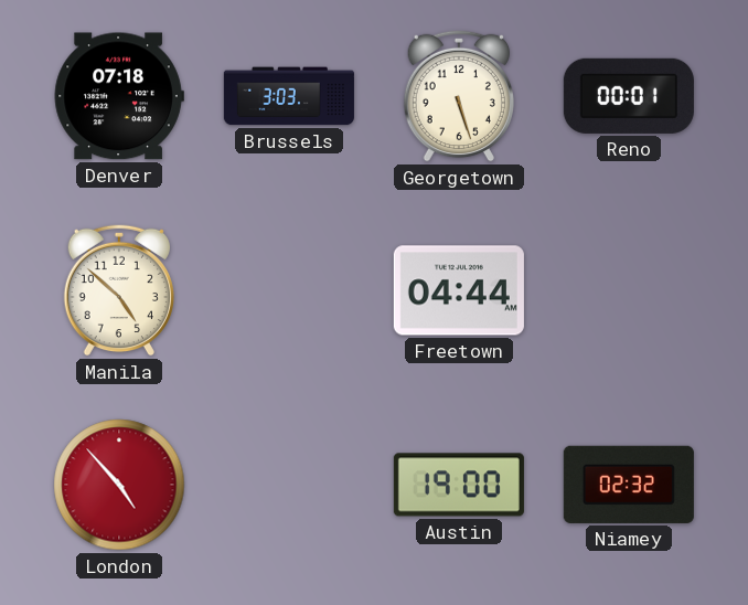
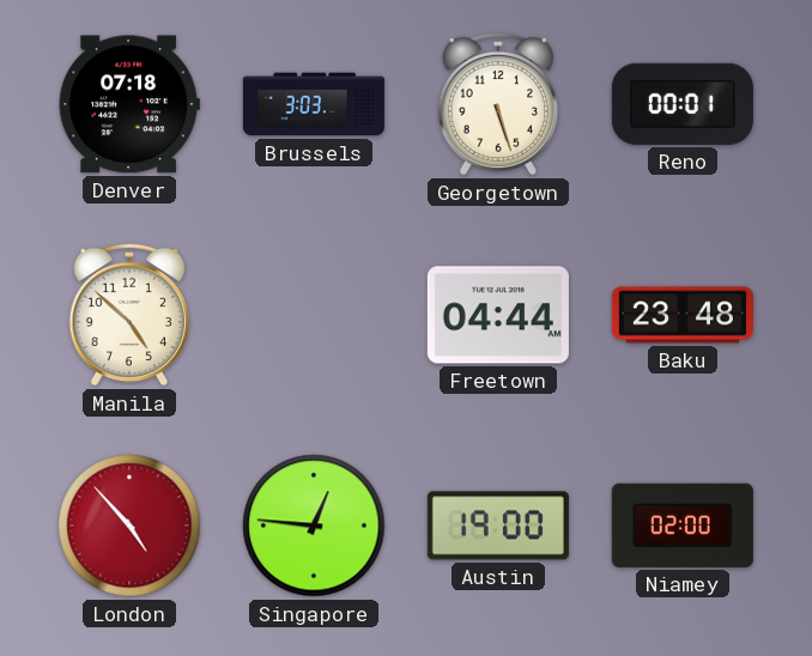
Baku: none -> 23:48 (683, 315)
Singapore: none -> 12:46 (314, 526)
Niamey: 02:32 -> 02:00 (683, 526)
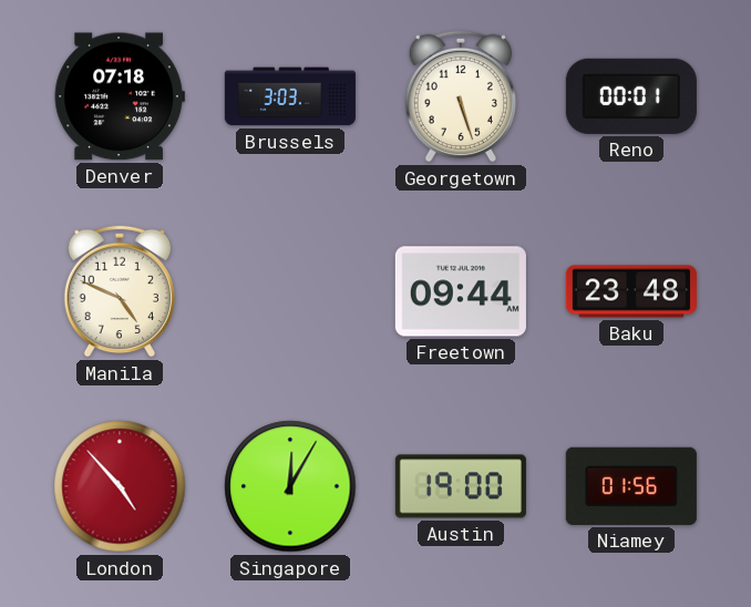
Manila: 4:52 -> 4:49 (119, 291)
Freetown: 04:44 -> 09:44 (461, 291)
Singapore: 12:46 -> 12:05 (290, 486)
Niamey: 02:00 -> 01:56 (631, 486)
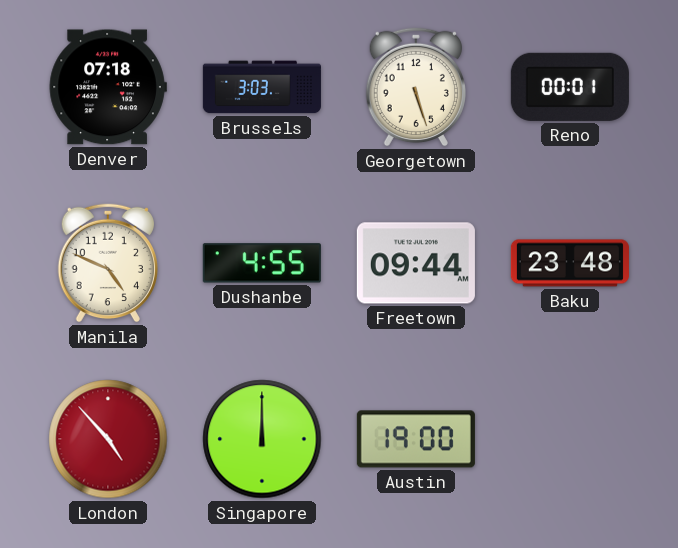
Dushanbe: none -> 4:55 (262, 263)
Singapore: 12:05 -> 12:00 (262, 439)
Niamey: 01:56 -> none (631, 486)
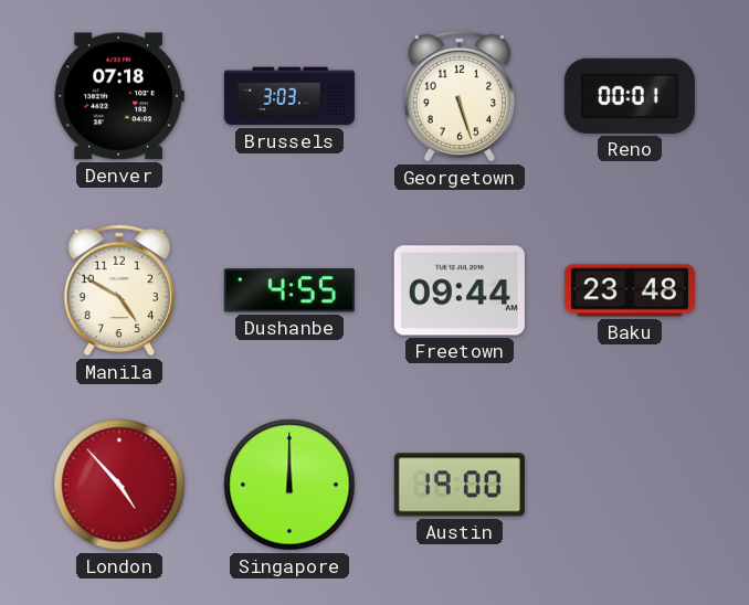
Manila: 4:49 -> 4:50 (118, 290)
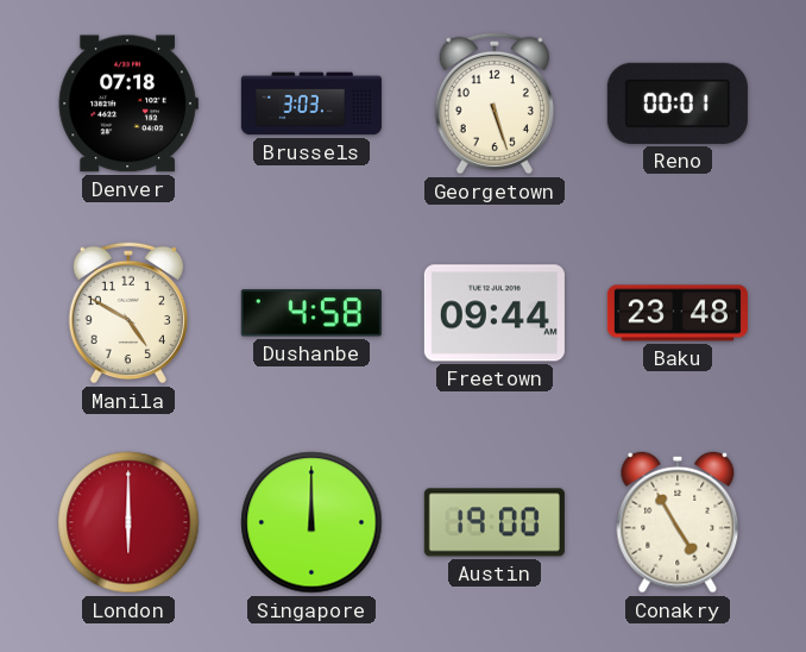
Dushanbe: 4:55 -> 4:58 (311, 313)
London: 4:53 -> 6:00 (128, 522)
Conakry: none -> 4:55 (678, 522)
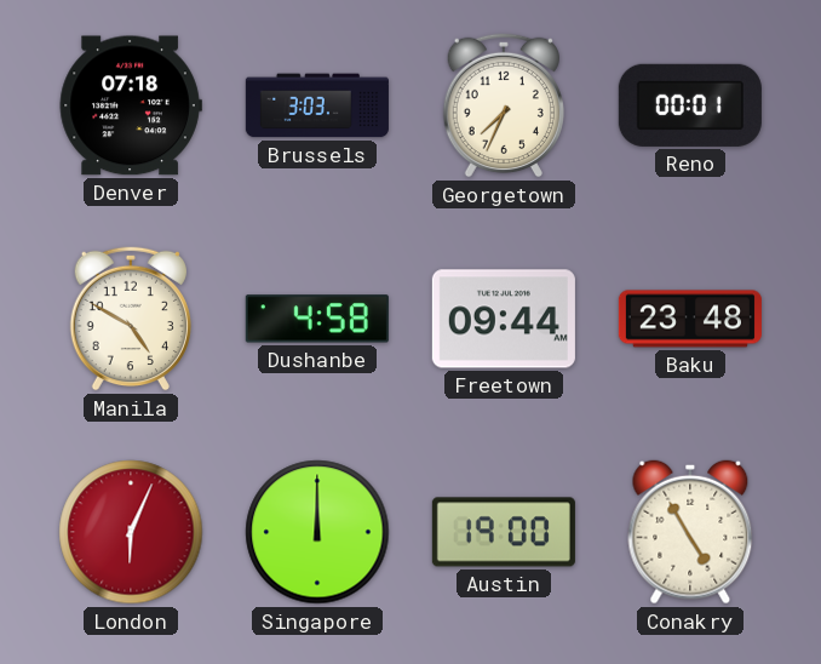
Georgetown: 5:27 -> 7:34 (503, 105)
London: 6:00 -> 6:04 (131, 532)
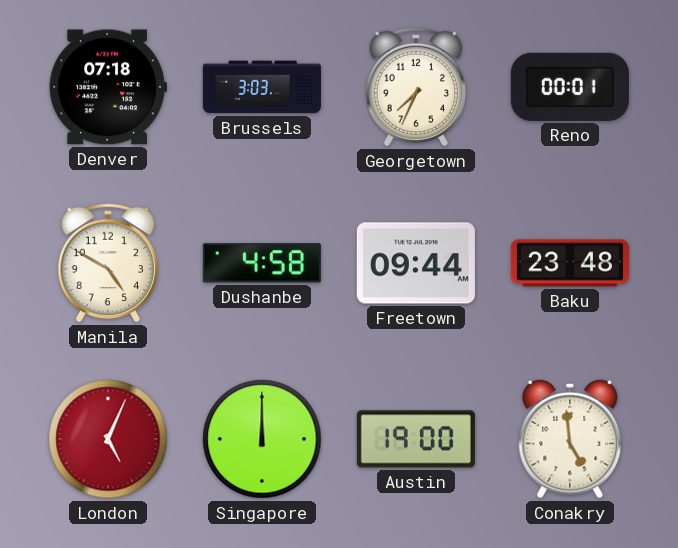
London: 6:04 -> 5:04 (108, 439)
Conakry: 4:55 -> 4:59 (570, 439)
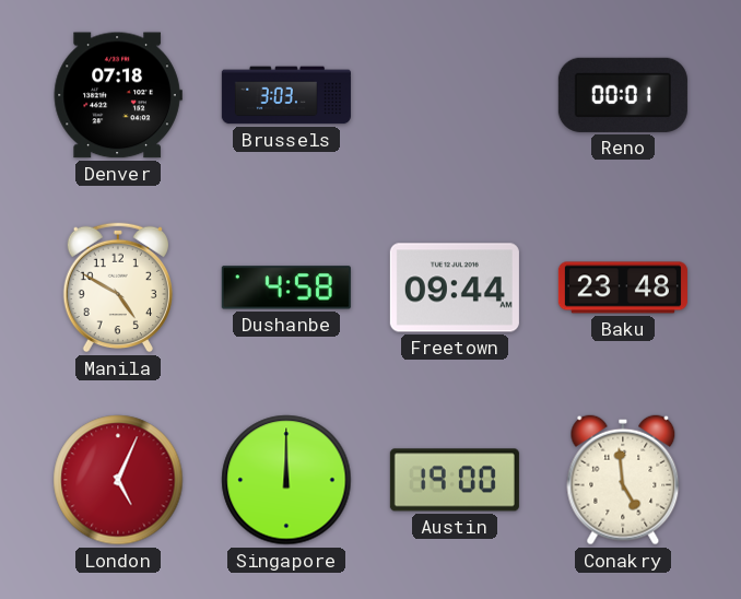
Georgetown: 7:34 -> none (415, 87)
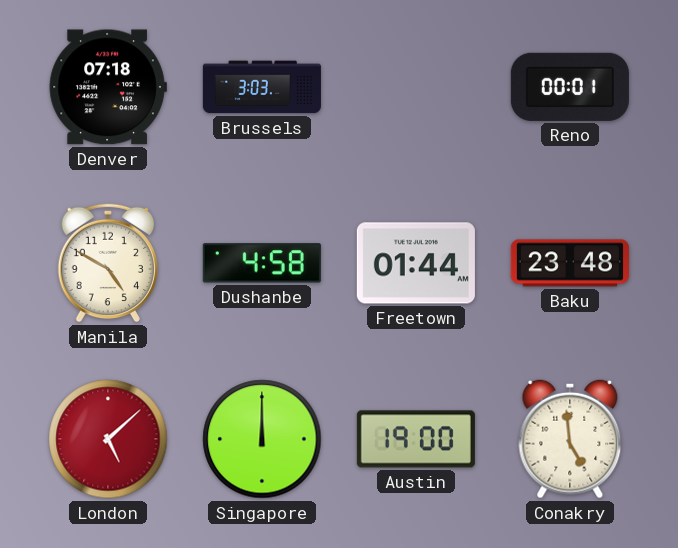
Freetown: 09:44 -> 01:44 (416, 263)
London: 5:04 -> 5:08 (108, 439)
